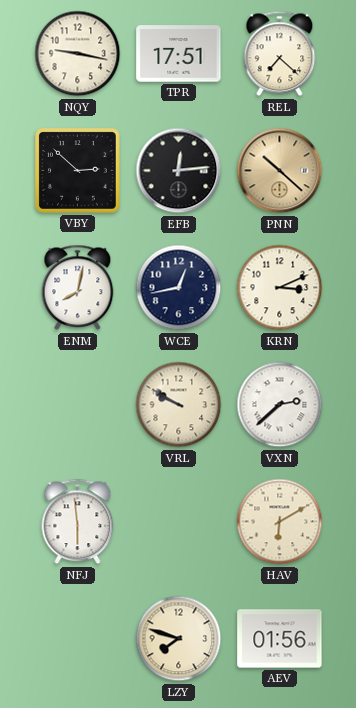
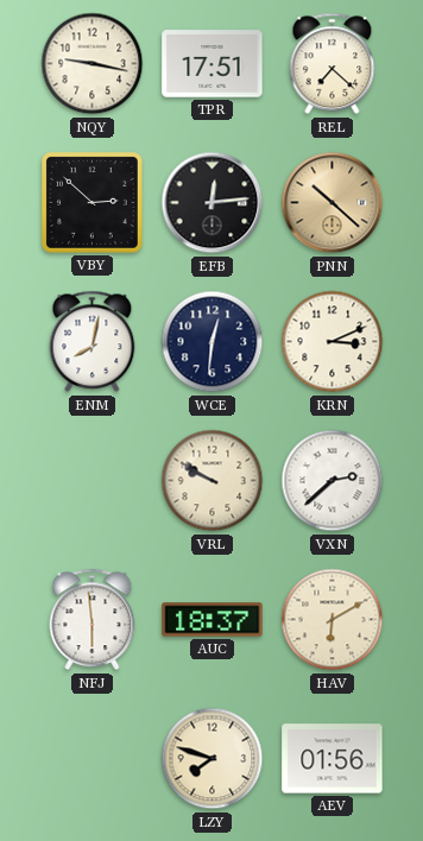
WCE: 12:43 -> 12:31 (213, 342)
AUC: none -> 18:37 (213, 620)
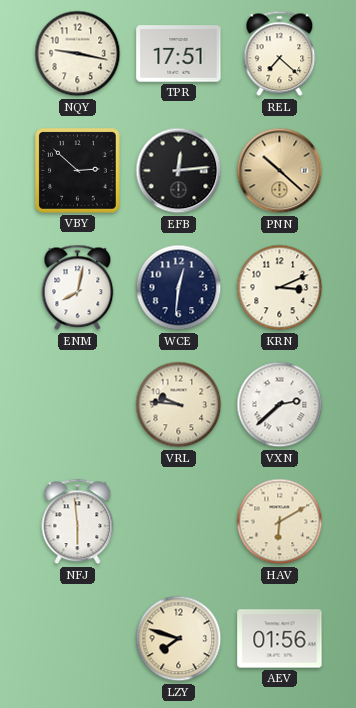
VRL: 9:50 -> 9:46 (179, 405)
AUC: 18:37 -> none (213, 620)
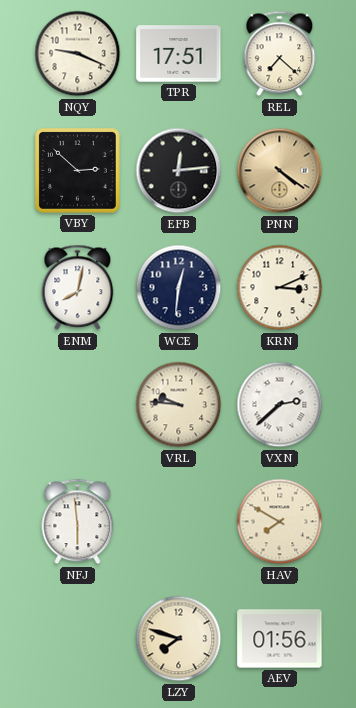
NQY: 9:17 -> 9:19 (78, 54)
PNN: 10:22 -> 4:21 (280, 171)
HAV: 6:10 -> 7:50 (280, 522)
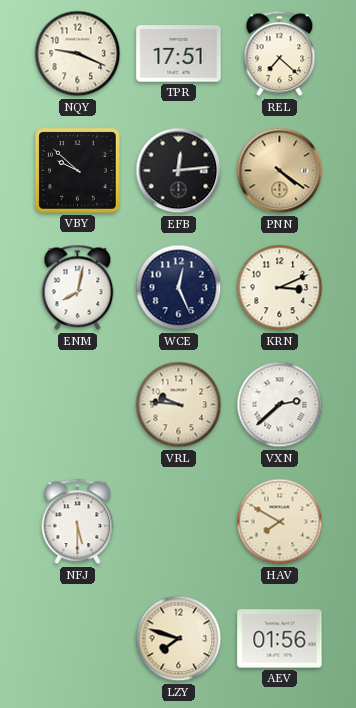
VBY: 2:52 -> 9:52 (78, 171)
WCE: 12:31 -> 12:26 (179, 288)
NFJ: 5:59 -> 5:30 (78, 522)
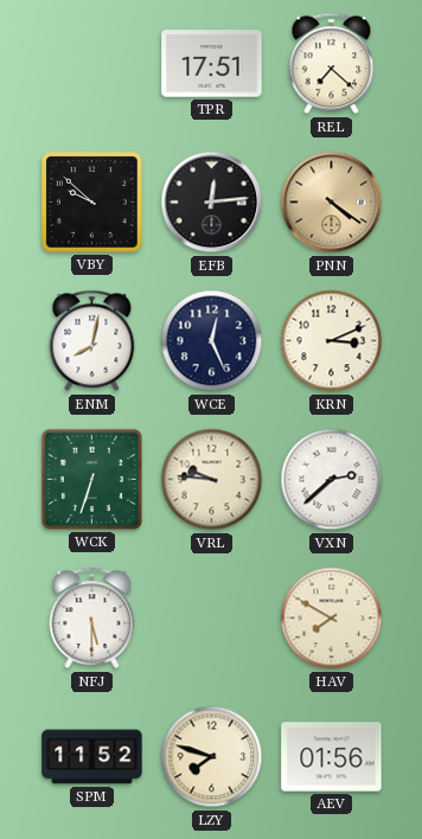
NQY: 9:19 -> none (78, 54)
WCK: none -> 6:33 (91, 479)
SPM: none -> 11:52 (92, 757)
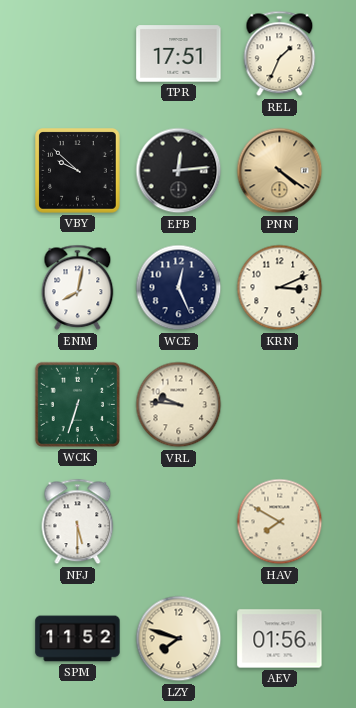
REL: 7:22 -> 1:34 (280, 54)
VXN: 2:38 -> none (332, 480)
